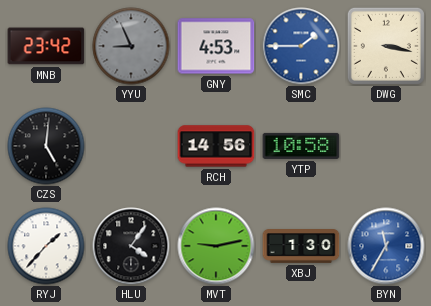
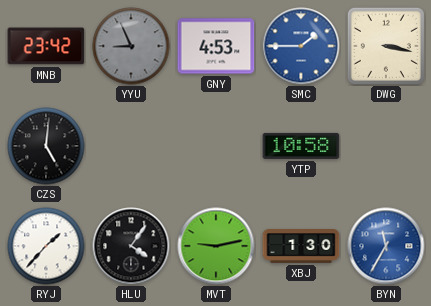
RCH: 14:56 -> none (216, 146)
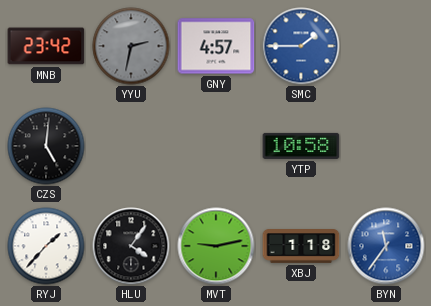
YYU: 8:56 -> 2:32 (131, 46)
GNY: 4:53 -> 4:57 (216, 46)
DWG: 3:17 -> none (386, 46)
XBJ: 1:30 -> 1:18 (301, 247)
BYN: 11:35 -> 11:36 (386, 246)
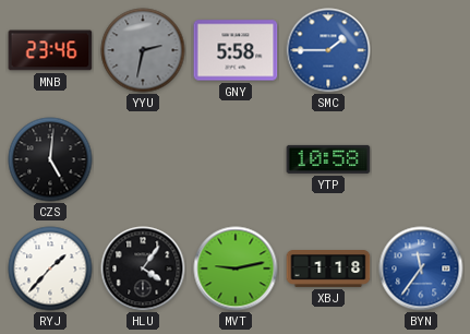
MNB: 23:42 -> 23:46 (50, 50)
GNY: 4:57 -> 5:58 (236, 50)
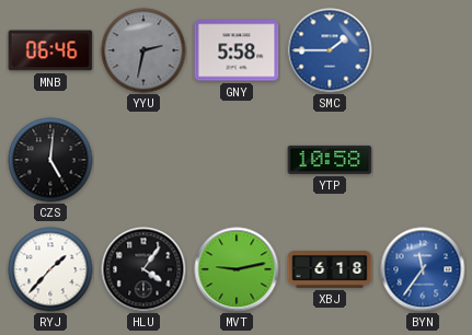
MNB: 23:46 -> 06:46 (50, 50)
XBJ: 1:18 -> 6:18 (330, 270)
